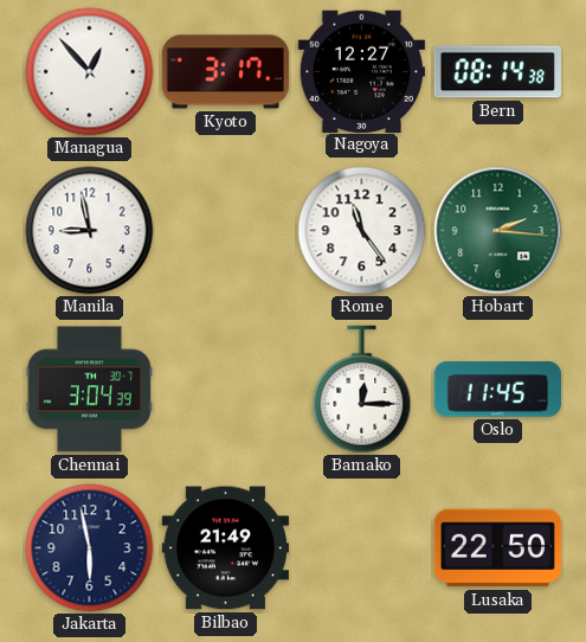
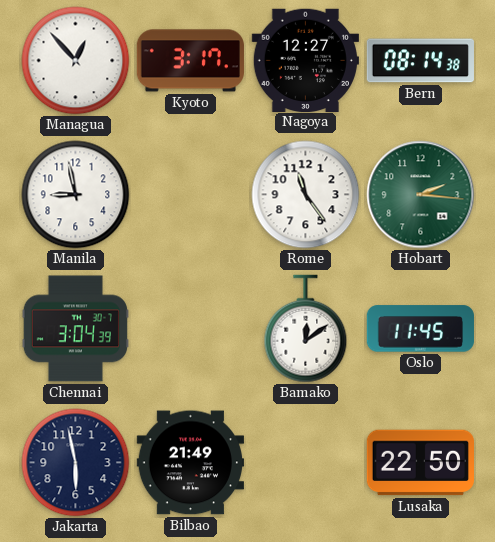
Bamako: 12:15 -> 12:09 (306, 329)
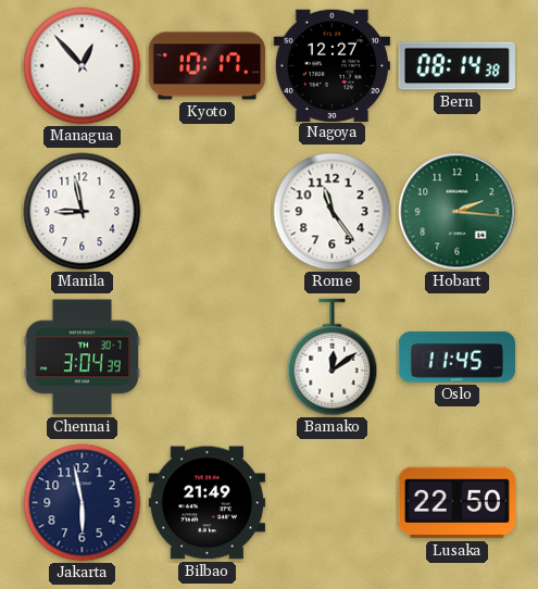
Kyoto: 3:17 -> 10:17 (207, 66)
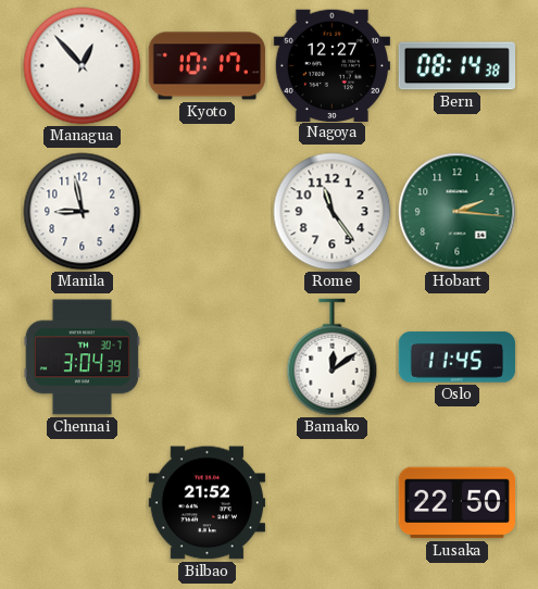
Jakarta: 5:58 -> none (83, 503)
Bilbao: 21:49 -> 21:52 (207, 503)
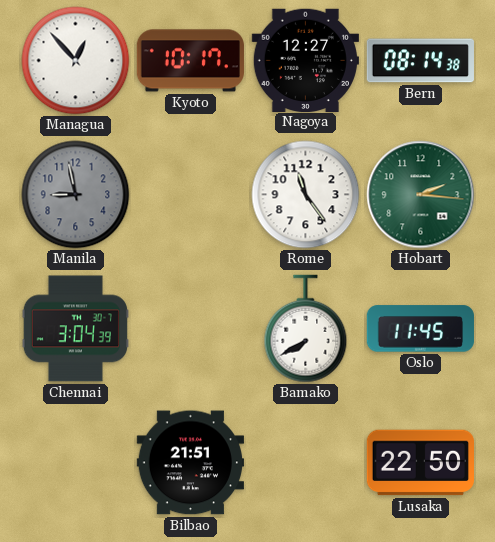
Manila dial: white -> grey (76, 195)
Bamako: 12:09 -> 7:40 (306, 329)
Bilbao: 21:52 -> 21:51 (190, 463)
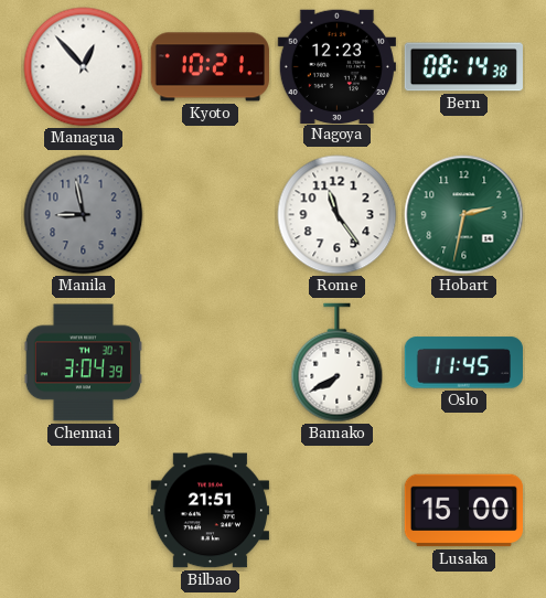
Kyoto: 10:17 -> 10:21 (210, 67)
Nagoya: 12:27 -> 12:23 (336, 66)
Hobart: 2:16 -> 2:32 (464, 215)
Lusaka: 22:50 -> 15:00 (463, 511)
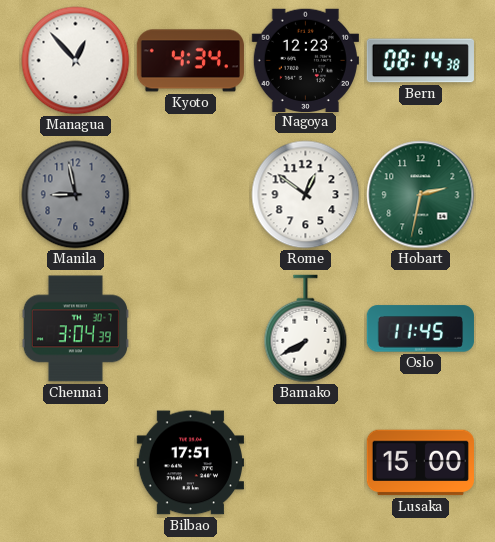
Kyoto: 10:21 -> 4:34 (190, 61)
Rome: 11:24 -> 12:51 (306, 195)
Bilbao: 21:51 -> 17:51 (190, 463)
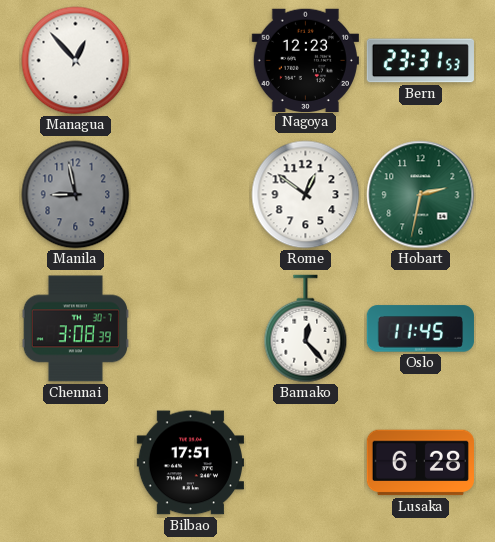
Kyoto: 4:34 -> none (190, 61)
Bern: 08:14 -> 23:31 (420, 61)
Chennai: 3:04 -> 3:08 (75, 329)
Bamako: 7:40 -> 12:23 (306, 329)
Lusaka: 15:00 -> 6:28 (420, 463)
